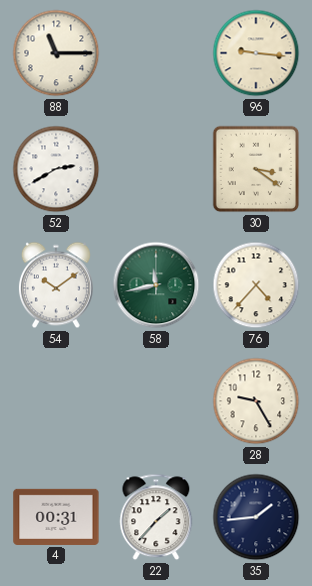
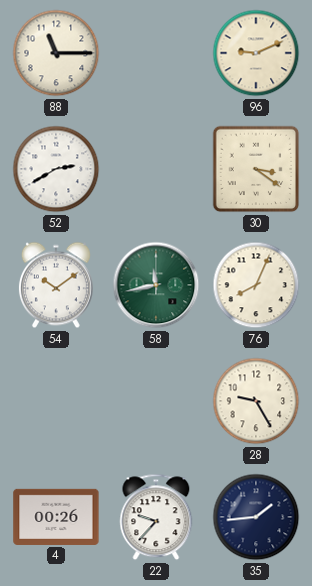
96: 9:16 -> 9:11 (256, 53)
76: 4:37 -> 8:04 (256, 285)
4: 00:31 -> 00:26 (56, 517)
22: 1:37 -> 9:37 (156, 517)
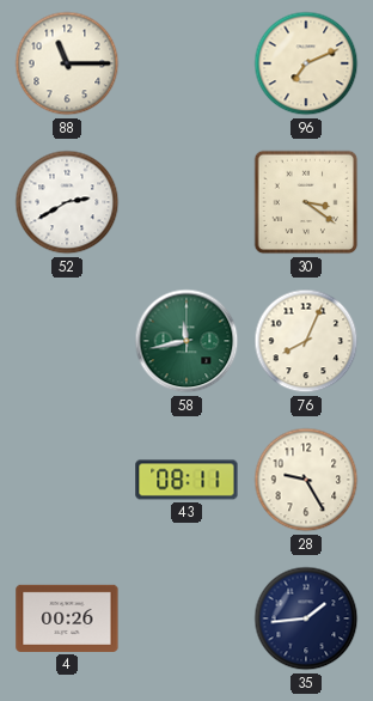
96: 9:11 -> 7:11 (306, 63)
54: 10:09 -> none (56, 285)
43: none -> 08:11 (186, 480)
22: 9:37 -> none (156, 517)
